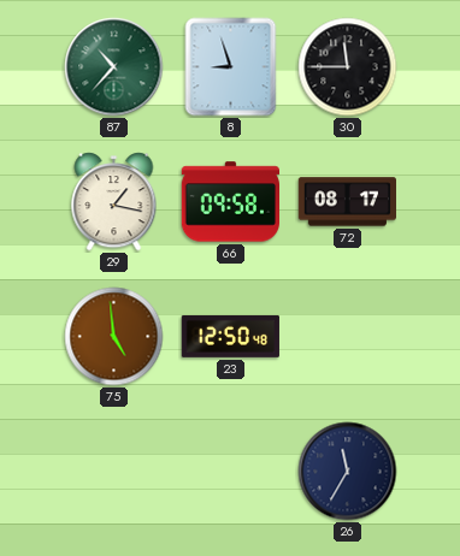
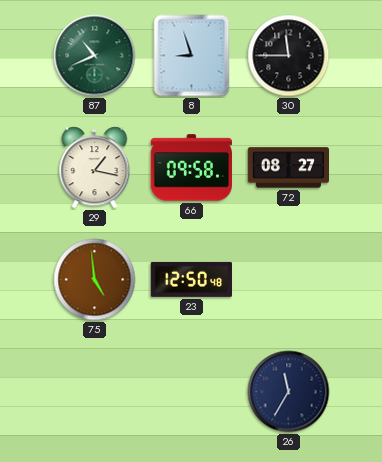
87: 10:37 -> 10:41 (95, 56)
72: 08:17 -> 08:27 (288, 168)
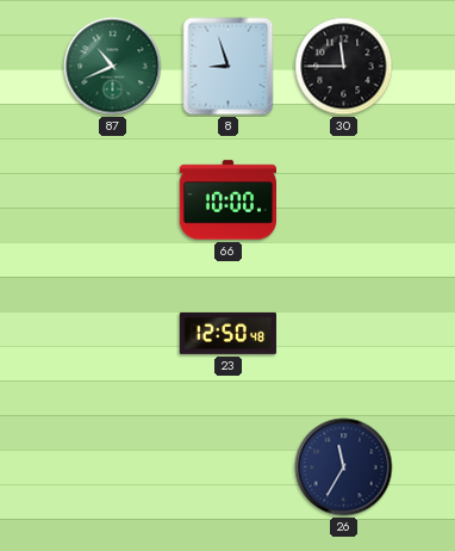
29: 1:17 -> none (95, 168)
66: 09:58 -> 10:00 (227, 200)
72: 08:27 -> none (288, 168)
75: 4:59 -> none (95, 280)
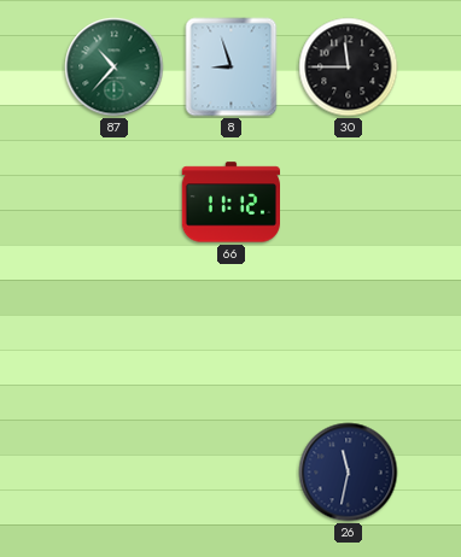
87: 10:41 -> 10:37 (115, 68)
66: 10:00 -> 11:12 (230, 203)
23: 12:50 -> none (227, 333)
26: 11:35 -> 11:32 (349, 473)
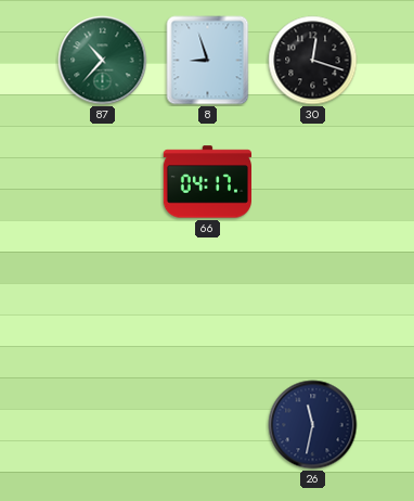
30: 11:45 -> 12:18 (313, 61)
66: 11:12 -> 04:17 (207, 182)
